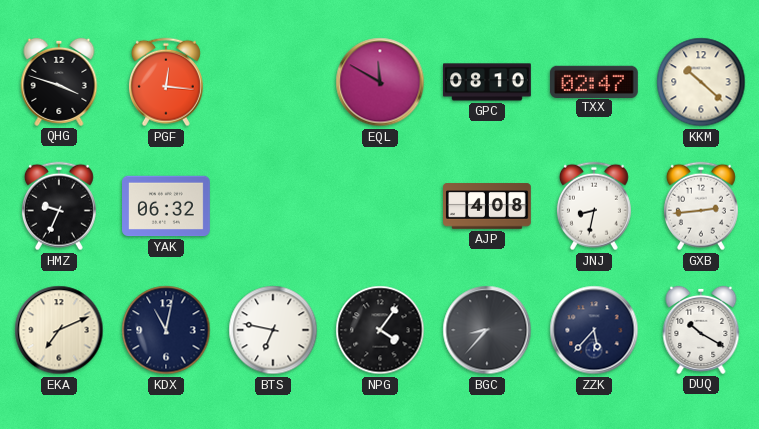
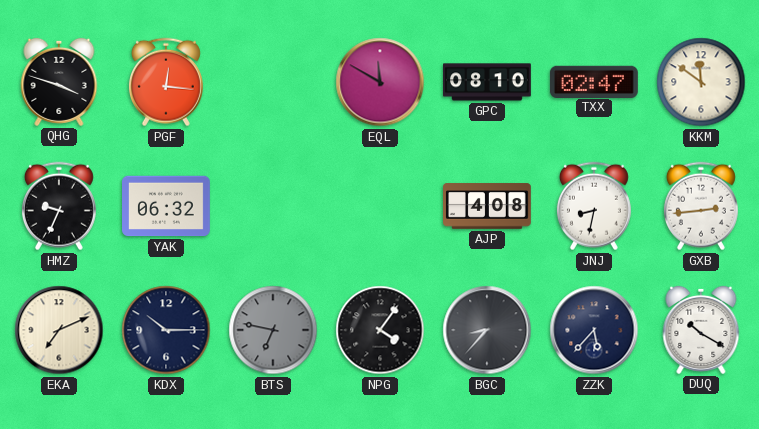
KKM: 10:22 -> 11:51 (701, 82)
KDX: 11:02 -> 10:15 (166, 330)
BTS dial: white -> grey (273, 330)
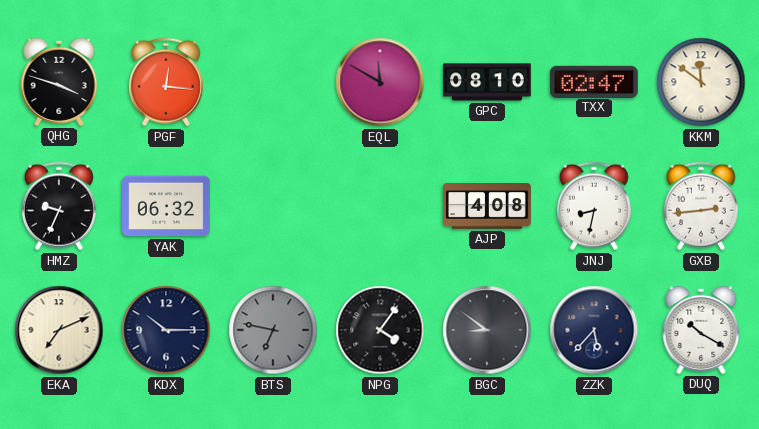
BGC: 8:37 -> 8:51 (487, 330)
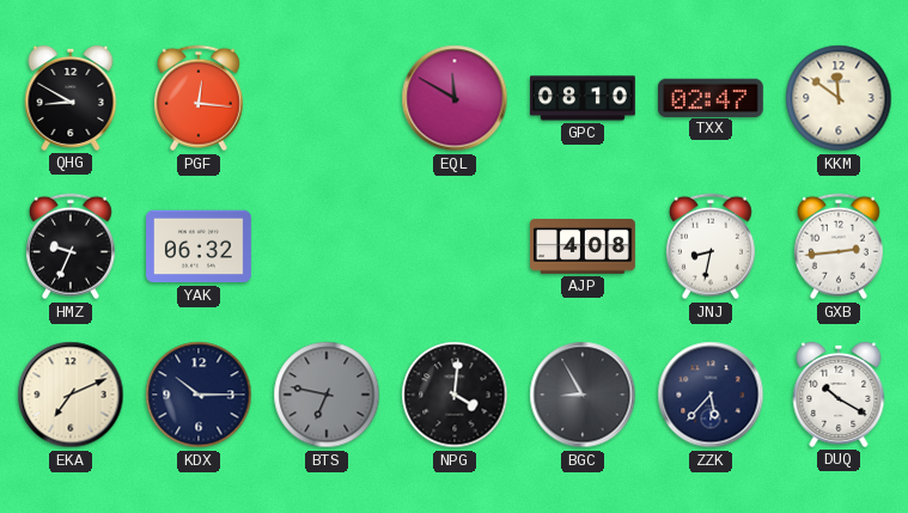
QHG: 3:48 -> 8:50 (71, 98)
NPG: 4:06 -> 4:01 (455, 395)
BGC: 8:51 -> 8:55 (583, 395)
